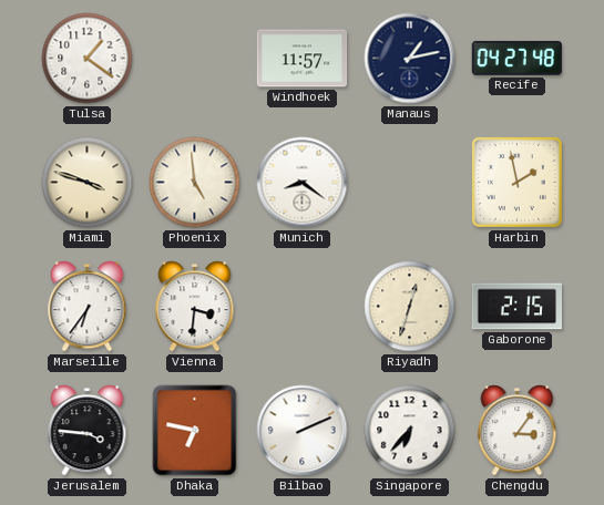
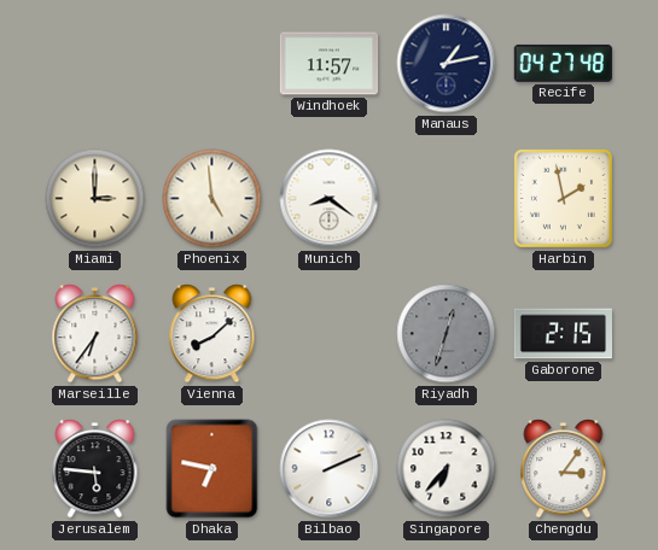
Tulsa: 1:21 -> none (88, 59)
Miami: 3:48 -> 3:00 (95, 199)
Vienna: 3:31 -> 8:08 (212, 334)
Riyadh dial: cream -> grey (447, 334)
Jerusalem: 3:46 -> 5:46 (95, 469)
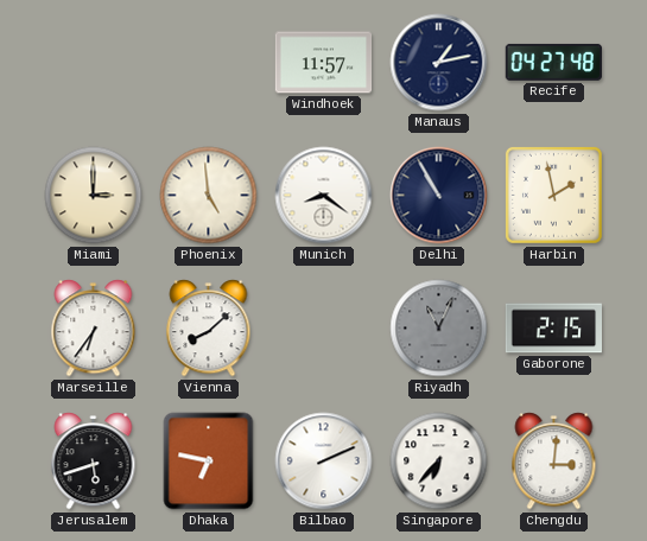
Delhi: none -> 10:55 (439, 196)
Riyadh: 12:33 -> 11:04 (439, 329)
Jerusalem: 5:46 -> 5:42 (94, 462)
Chengdu: 3:06 -> 3:01 (554, 462)
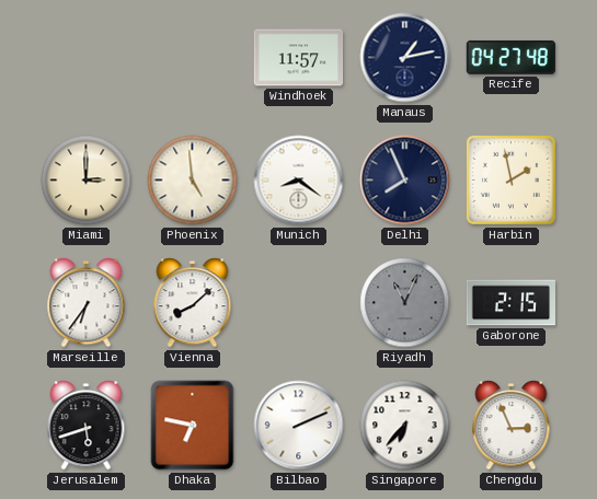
Delhi: 10:55 -> 7:56 (405, 181)
Chengdu: 3:01 -> 2:56 (512, 426)
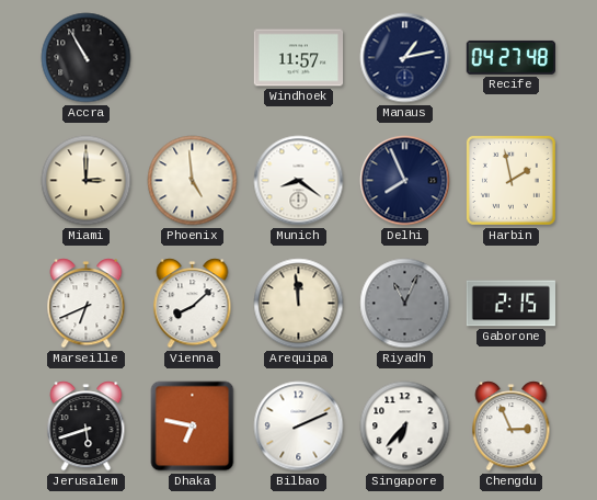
Accra: none -> 10:55 (87, 58)
Marseille: 6:36 -> 6:41 (87, 304)
Arequipa: none -> 11:59 (299, 304)
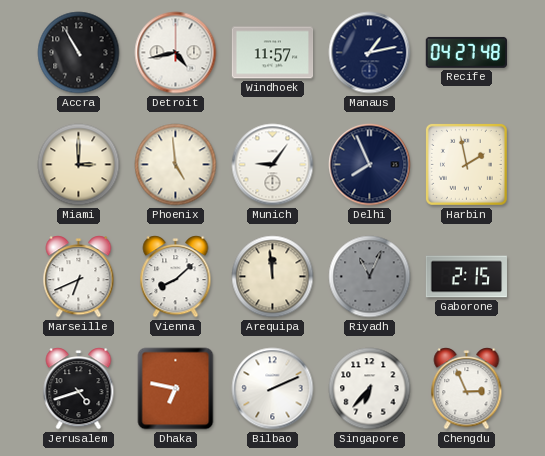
Detroit: none -> 4:43 (176, 53)
Munich: 8:21 -> 9:06 (273, 165)
Jerusalem: 5:42 -> 4:42 (79, 389)
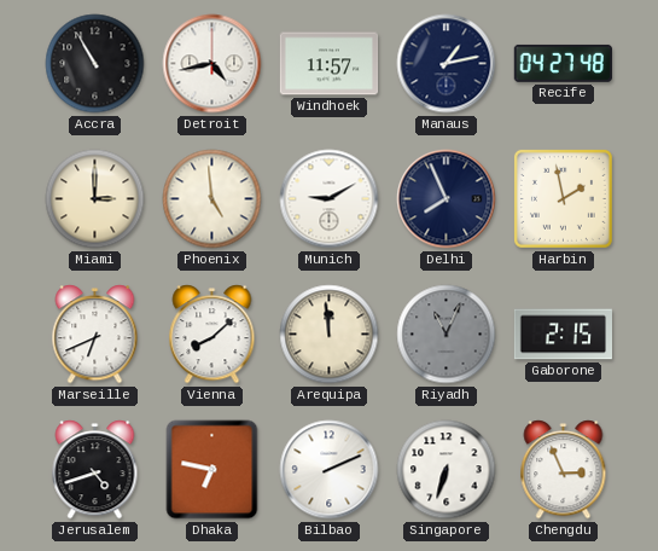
Munich: 9:06 -> 9:10 (330, 199)
Singapore: 6:37 -> 6:33 (447, 470)
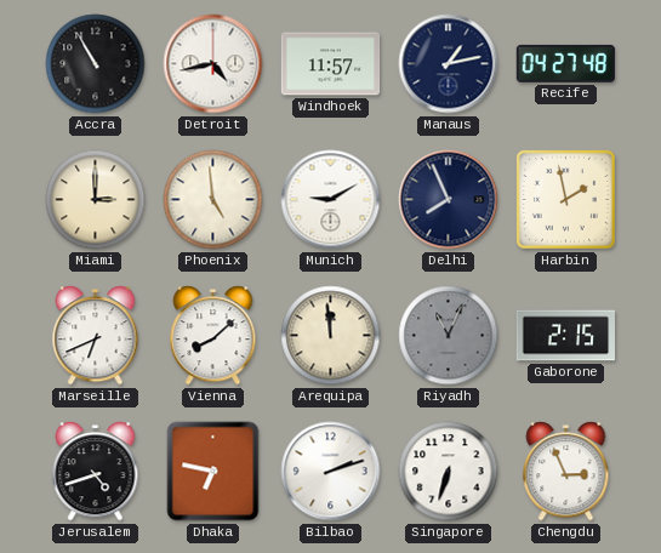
Bilbao: 2:11 -> 2:12 (331, 472)
